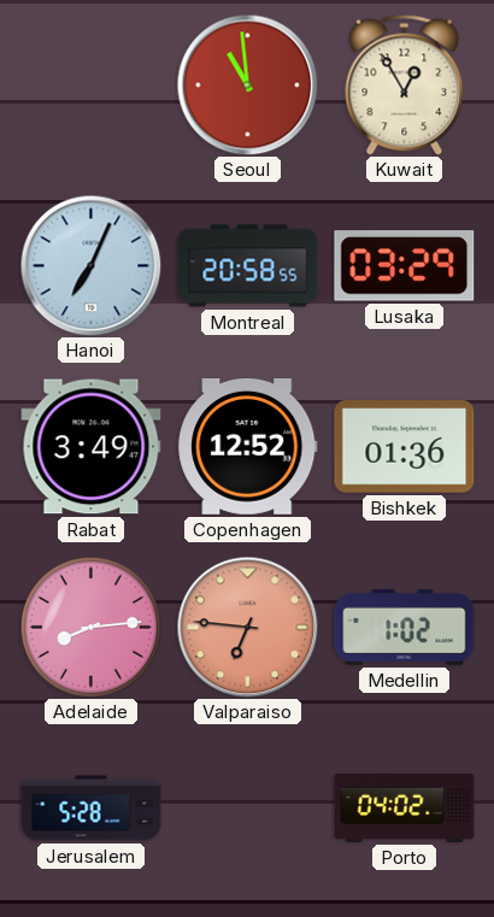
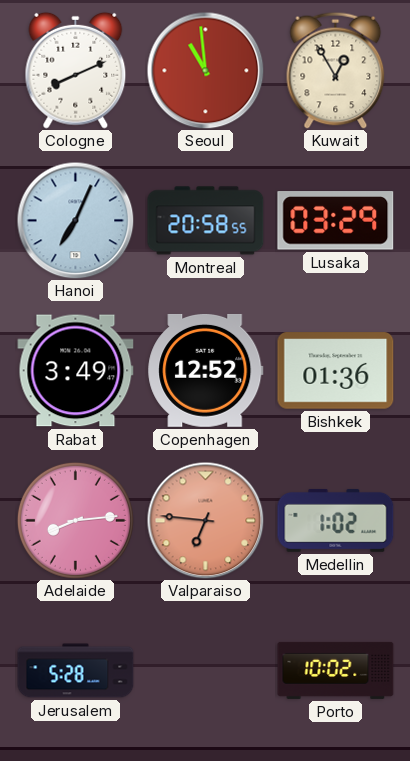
Cologne: none -> 8:11 (76, 70)
Porto: 04:02 -> 10:02 (336, 670)
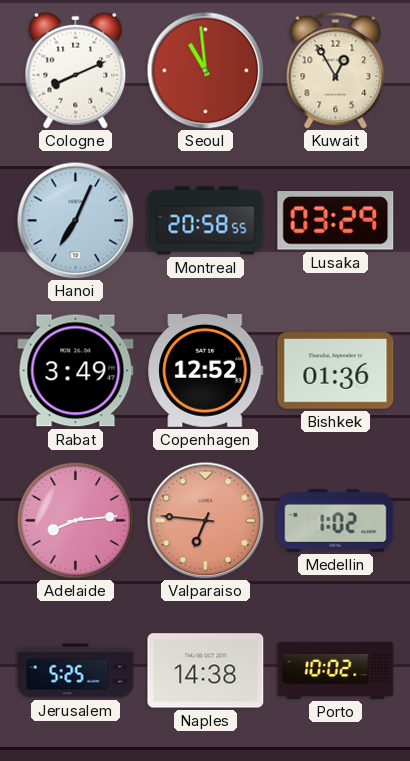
Jerusalem: 5:28 -> 5:25 (76, 671)
Naples: none -> 14:38 (206, 671)
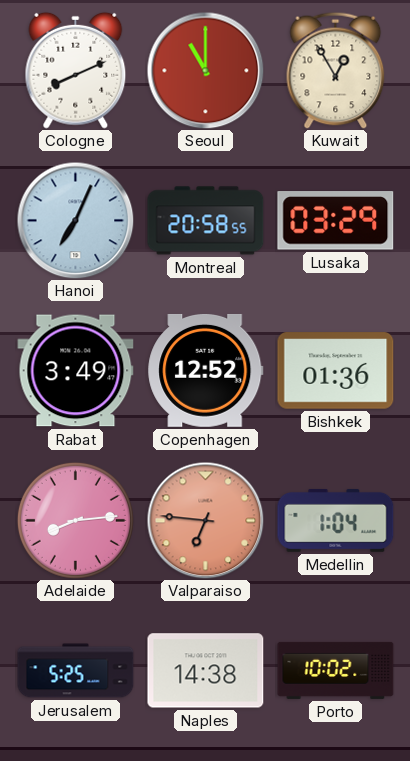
Seoul: 10:59 -> 11:00 (205, 70)
Medellin: 1:02 -> 1:04 (336, 520)
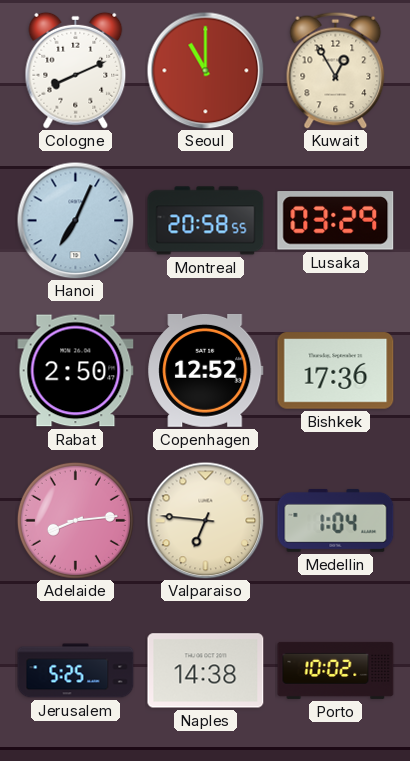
Rabat: 3:49 -> 2:50 (76, 371)
Bishkek: 01:36 -> 17:36 (336, 371)
Valparaiso dial: salmon -> cream (205, 520)
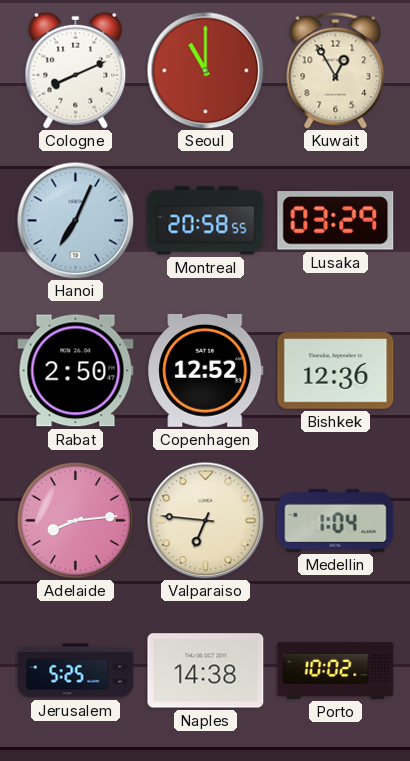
Bishkek: 17:36 -> 12:36 (336, 371)
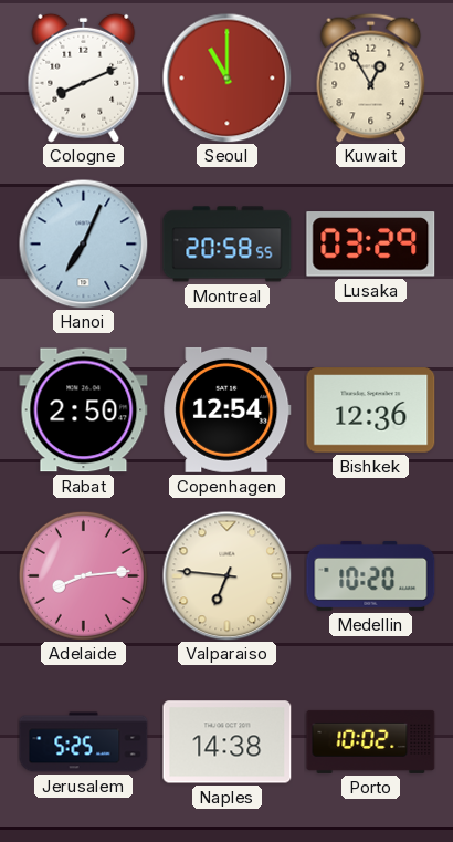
Copenhagen: 12:52 -> 12:54 (228, 409)
Medellin: 1:04 -> 10:20 (371, 575)
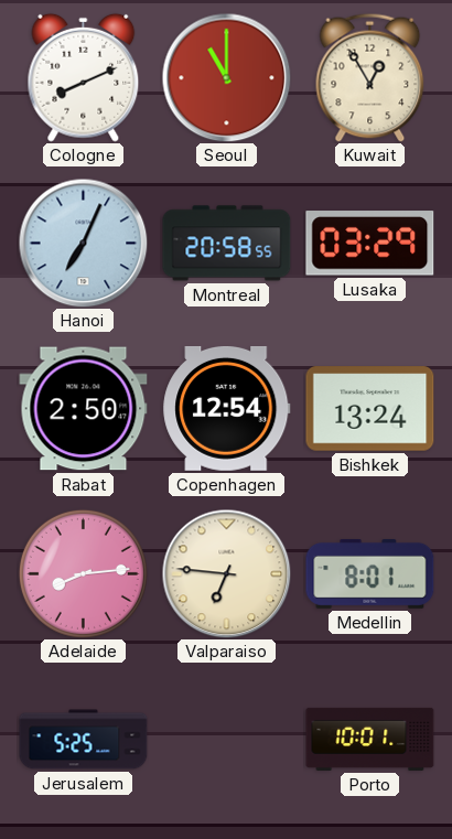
Bishkek: 12:36 -> 13:24 (370, 409)
Medellin: 10:20 -> 8:01 (370, 573)
Naples: 14:38 -> none (228, 742)
Porto: 10:02 -> 10:01 (370, 739)
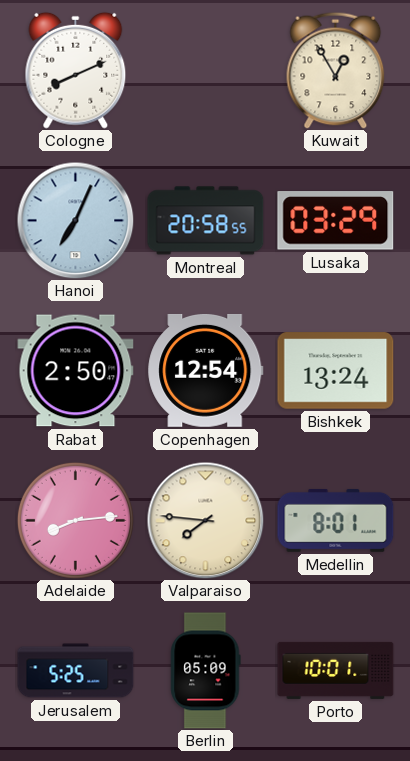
Seoul: 11:00 -> none (226, 77)
Valparaiso: 6:46 -> 7:46 (205, 520)
Berlin: none -> 05:09 (206, 671)
